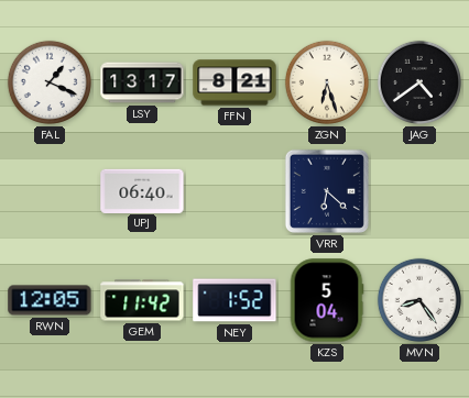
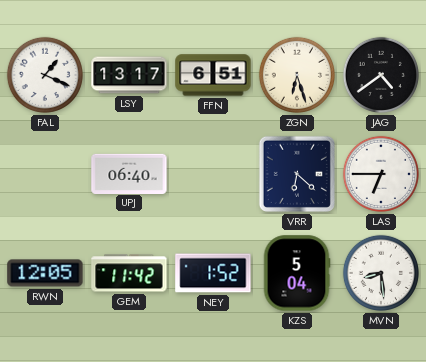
FFN: 8:21 -> 6:51 (213, 75)
LAS: none -> 6:45 (381, 174)
MVN: 8:24 -> 8:29 (381, 273)
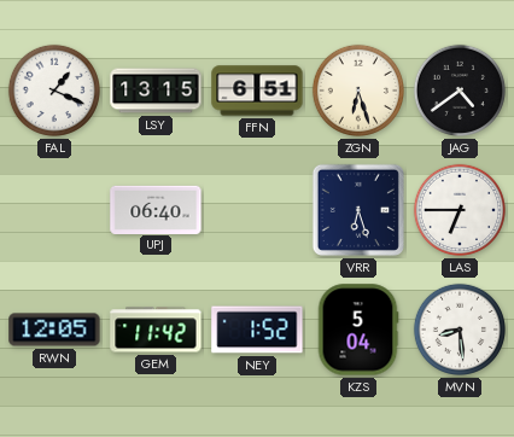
LSY: 13:17 -> 13:15 (156, 91)
VRR: 6:22 -> 6:27 (358, 210)
